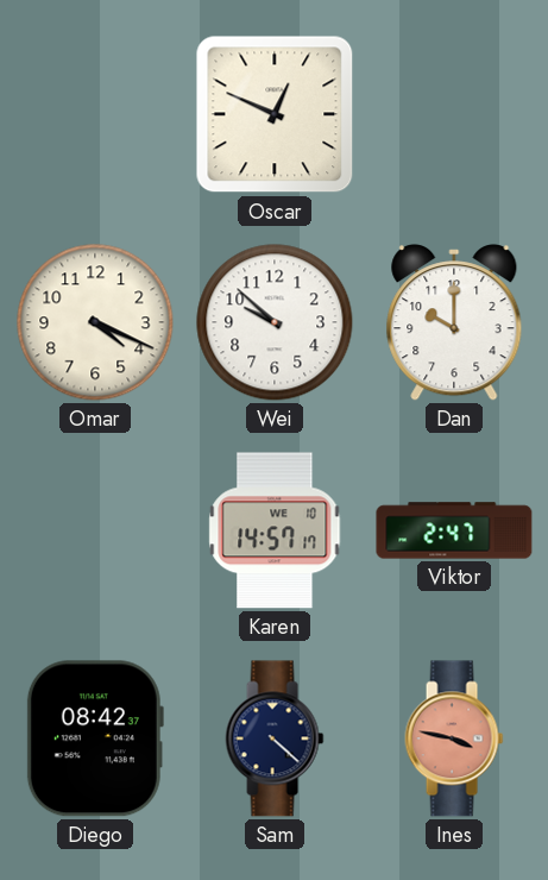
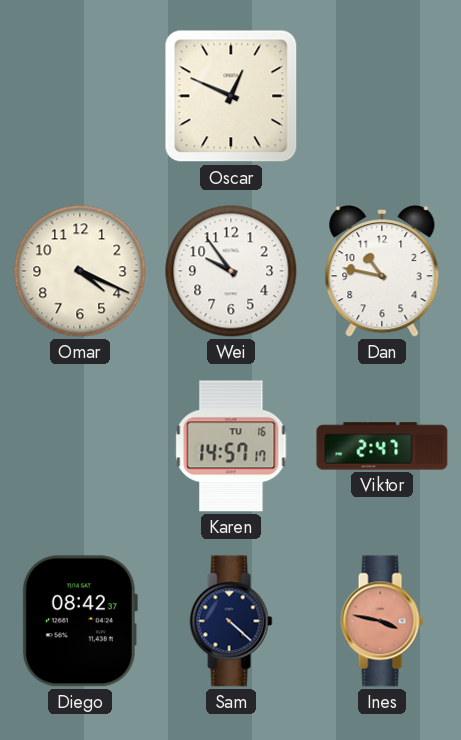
Wei: 9:52 -> 9:54 (231, 271)
Dan: 10:00 -> 10:47 (382, 272)
Karen date: WE 10 -> TU 16 (231, 446)
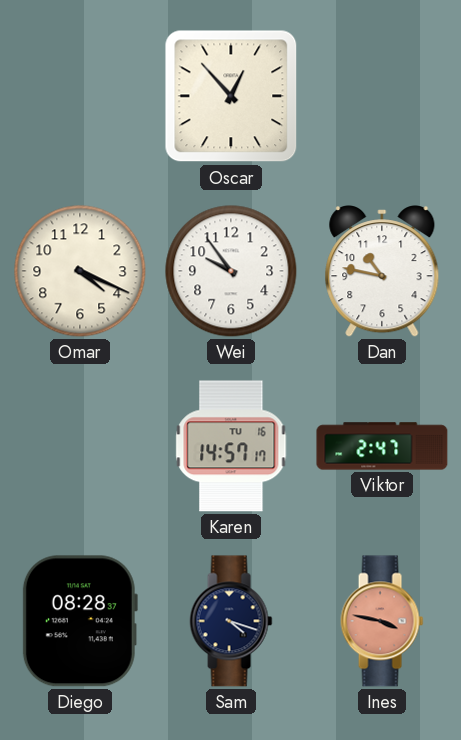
Oscar: 12:49 -> 12:53 (231, 96)
Diego: 08:42 -> 08:28 (80, 621)
Sam: 4:22 -> 4:18 (231, 621)
